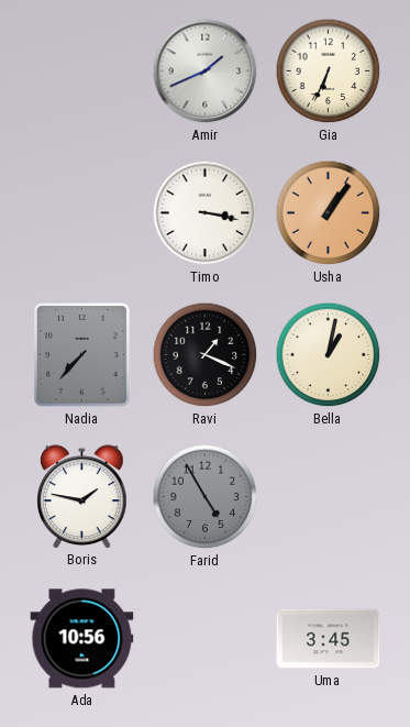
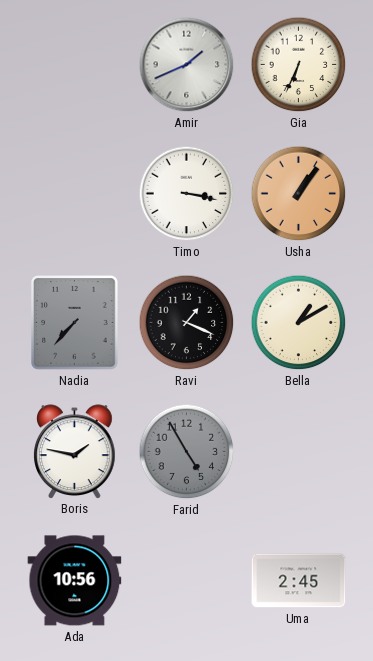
Bella: 1:02 -> 1:10 (299, 323)
Uma: 3:45 -> 2:45 (299, 581)
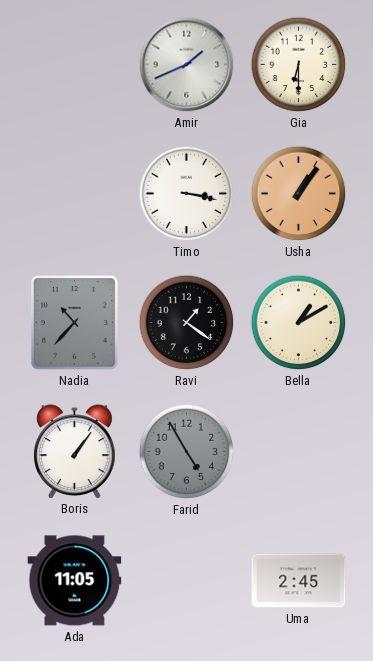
Gia: 6:34 -> 6:30 (299, 65)
Nadia: 7:37 -> 10:37 (75, 323)
Ravi: 1:19 -> 1:21 (187, 323)
Boris: 1:47 -> 1:06 (75, 451)
Ada: 10:56 -> 11:05 (75, 581)
